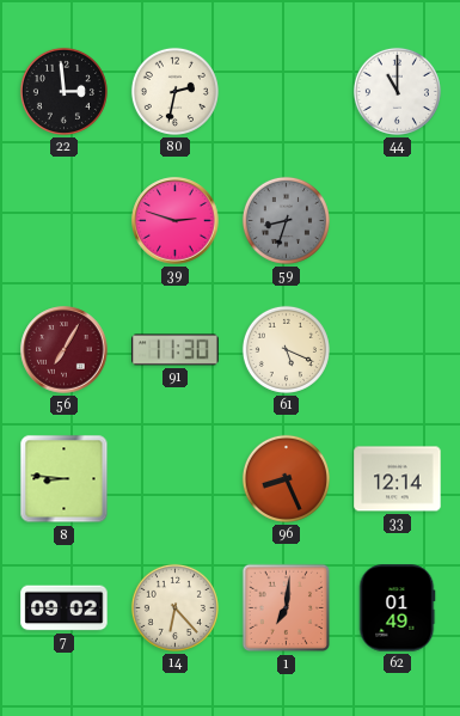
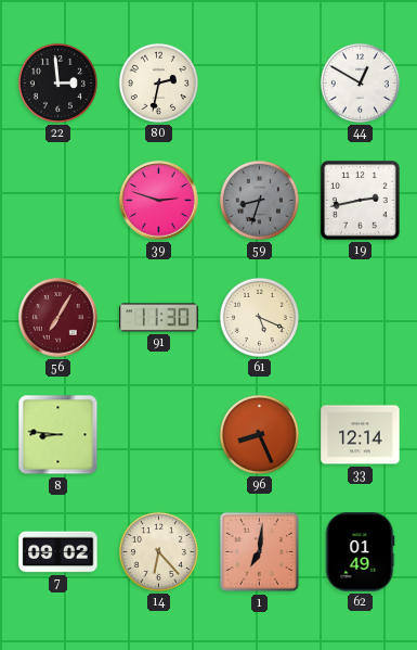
44: 11:00 -> 12:50 (360, 82)
19: none -> 2:43 (361, 201)
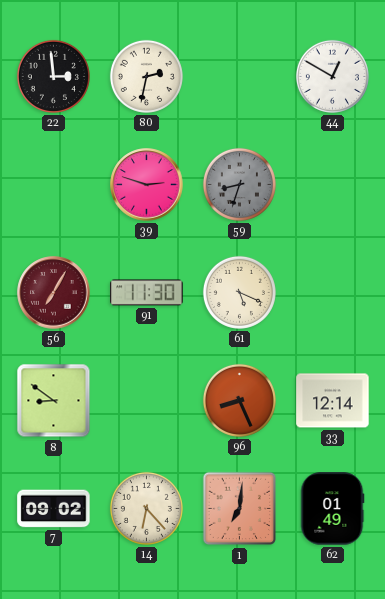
19: 2:43 -> none (361, 201)
8: 8:46 -> 8:51 (54, 401)
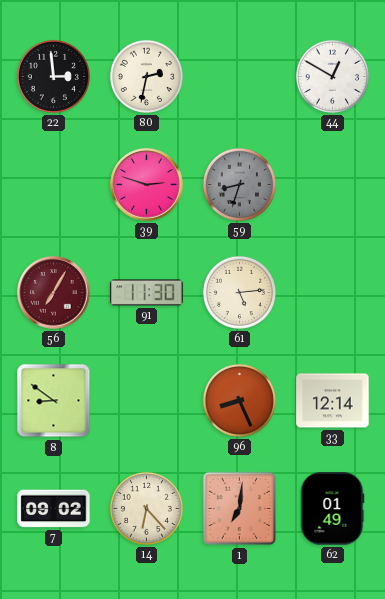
61: 5:19 -> 5:14 (239, 292)
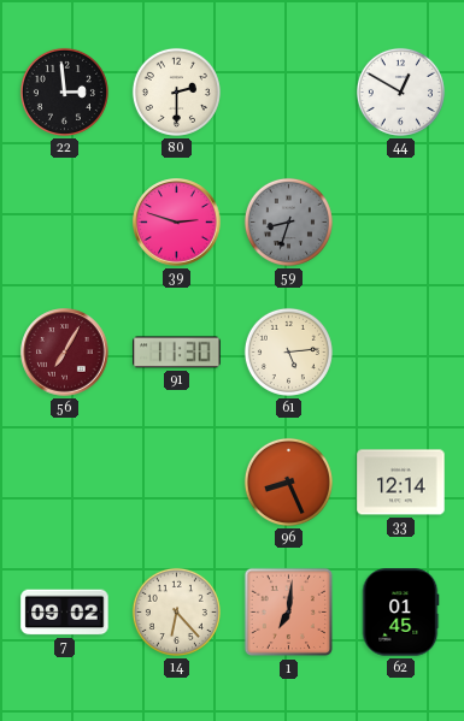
80: 2:32 -> 2:30 (176, 91)
8: 8:51 -> none (54, 401)
62: 01:49 -> 01:45 (400, 613)
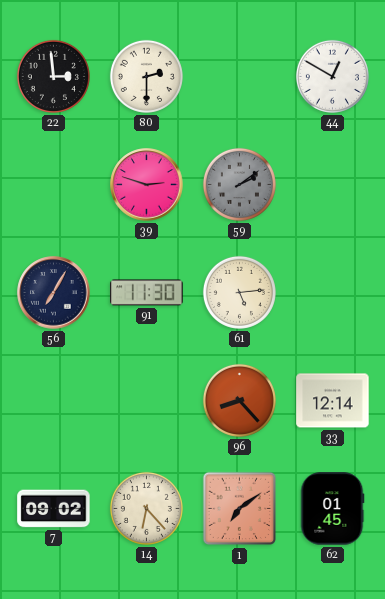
59: 8:33 -> 2:09 (239, 184)
56 dial: burgundy -> navy (54, 293)
96: 8:26 -> 8:23 (239, 400)
1: 7:01 -> 7:09 (240, 509)
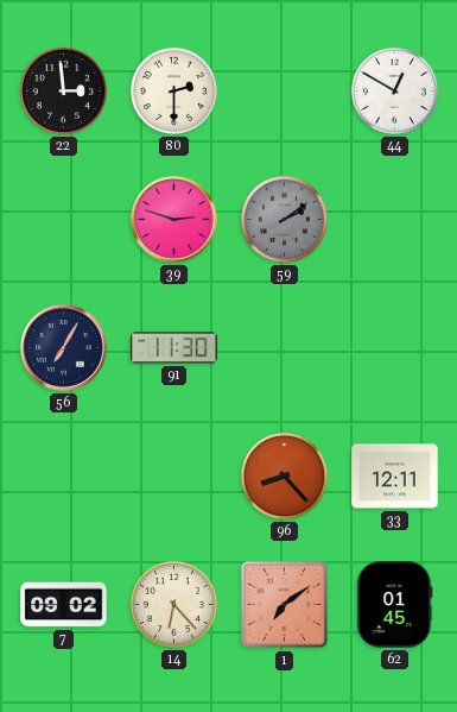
61: 5:14 -> none (239, 292)
33: 12:14 -> 12:11 (395, 477)
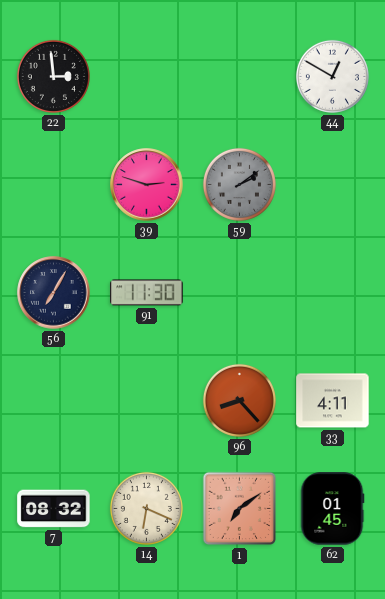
80: 2:30 -> none (173, 90)
33: 12:11 -> 4:11 (333, 401)
7: 09:02 -> 08:32 (54, 509)
14: 6:23 -> 6:19 (146, 508)
